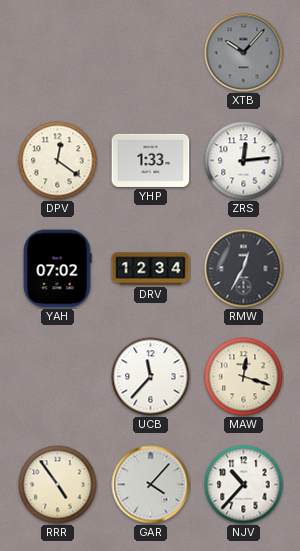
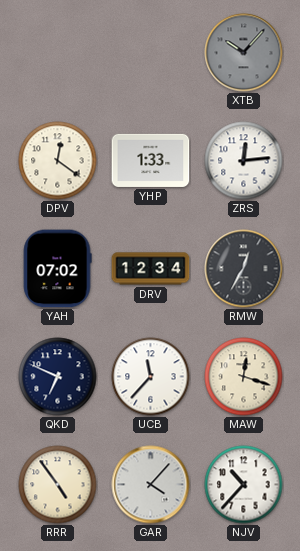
QKD: none -> 6:49 (58, 377)
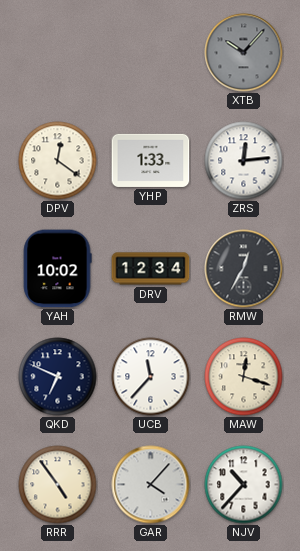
YAH: 07:02 -> 10:02 (57, 269)
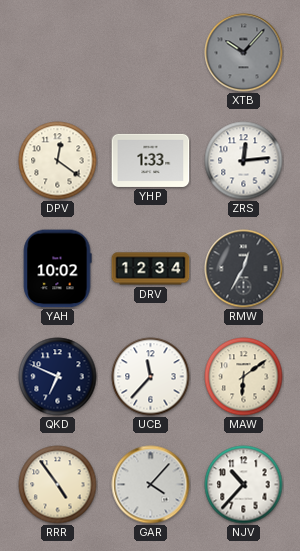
MAW: 12:18 -> 6:09 (244, 377)
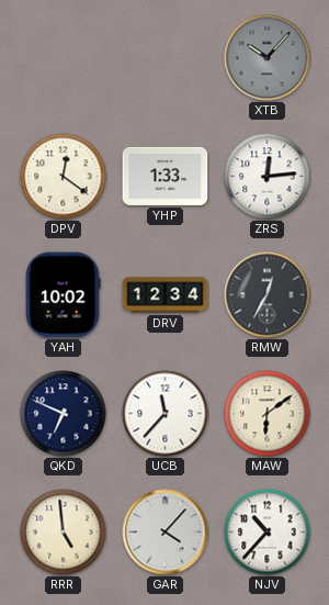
RRR: 4:54 -> 4:59 (64, 533)
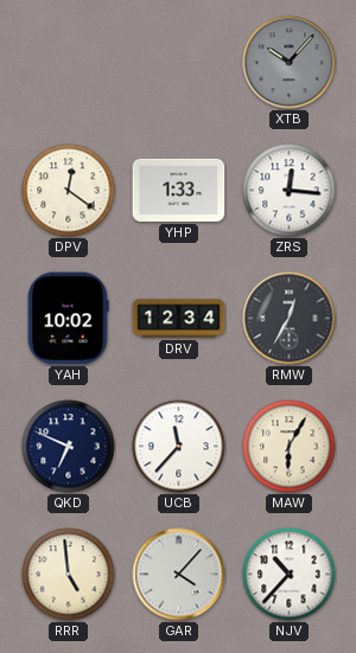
ZRS: 12:14 -> 12:16 (290, 191)
MAW: 6:09 -> 6:05 (290, 447)
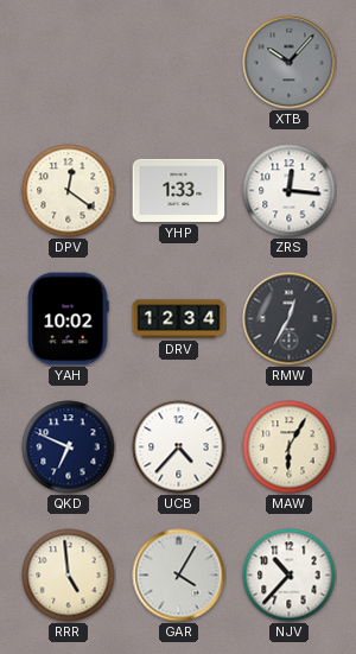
UCB: 11:37 -> 4:37 (179, 447)
GAR: 4:07 -> 4:05 (179, 576)
